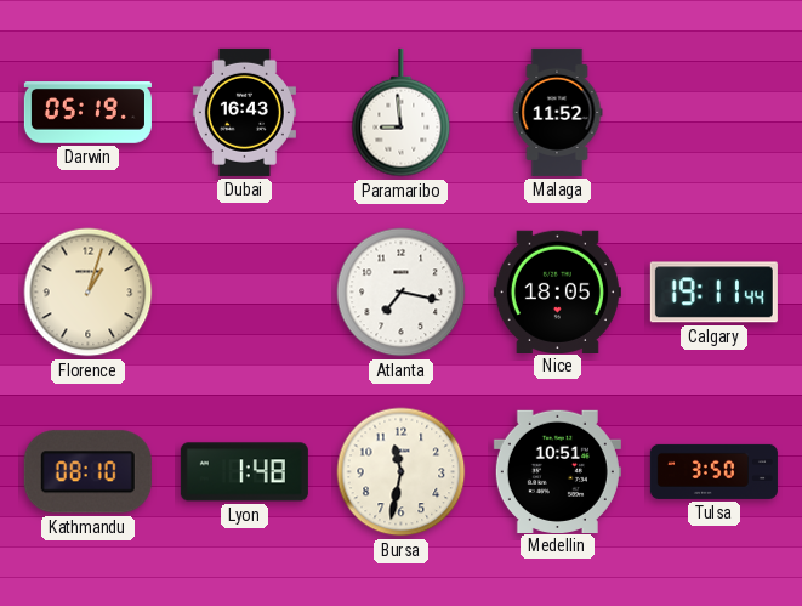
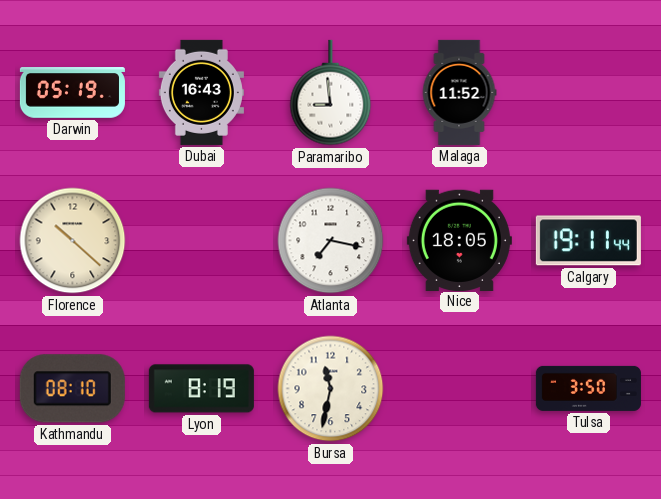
Florence: 1:03 -> 10:22 (73, 241)
Lyon: 1:48 -> 8:19 (201, 389)
Medellin: 10:51 -> none (557, 471)
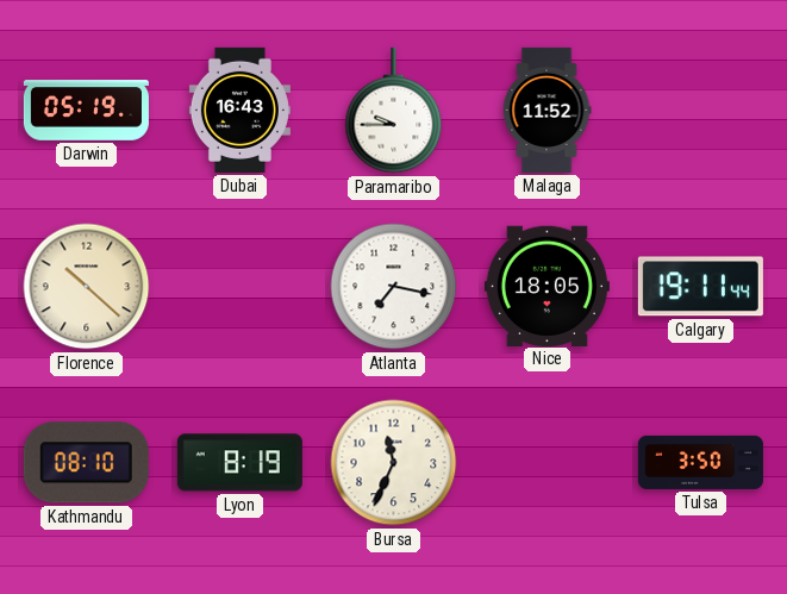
Paramaribo: 8:59 -> 9:45 (394, 111)
Bursa: 11:32 -> 11:34 (394, 463)
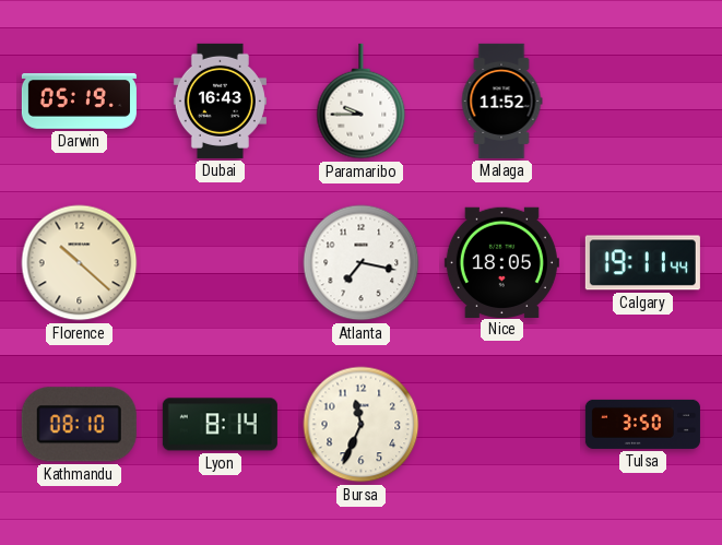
Lyon: 8:19 -> 8:14 (220, 425)
